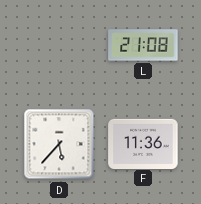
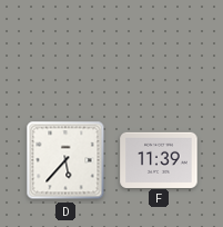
L: 21:08 -> none (143, 45)
F: 11:36 -> 11:39 (159, 159)
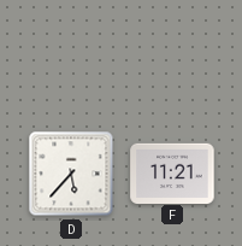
F: 11:39 -> 11:21 (172, 172)
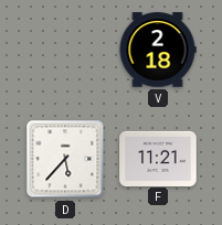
V: none -> 2:18 (158, 50)
